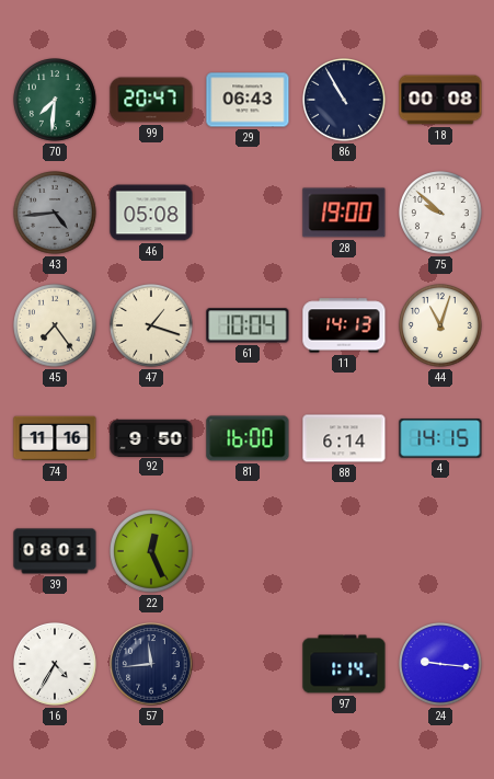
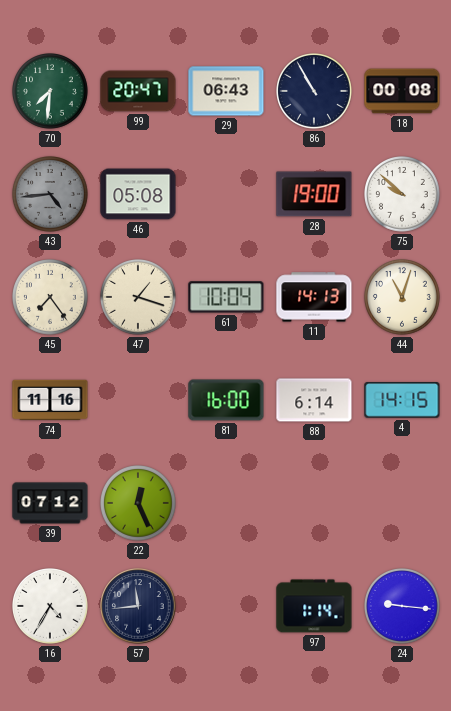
92: 9:50 -> none (151, 437)
39: 08:01 -> 07:12 (50, 503)
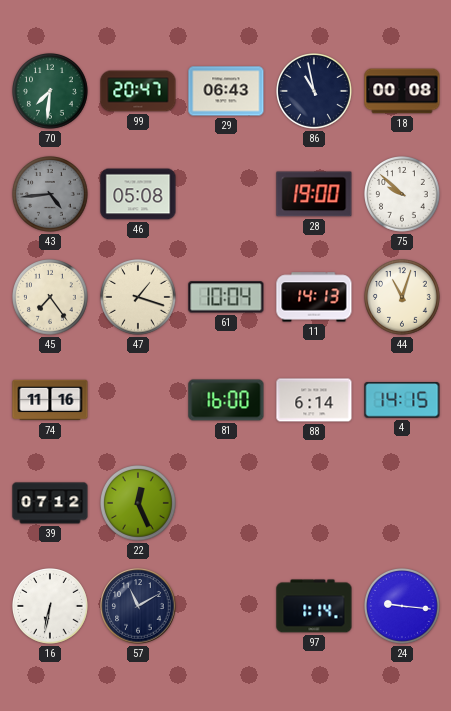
86: 10:55 -> 10:58 (315, 92)
16: 4:35 -> 6:32 (51, 607)
57: 11:44 -> 11:10 (138, 606)
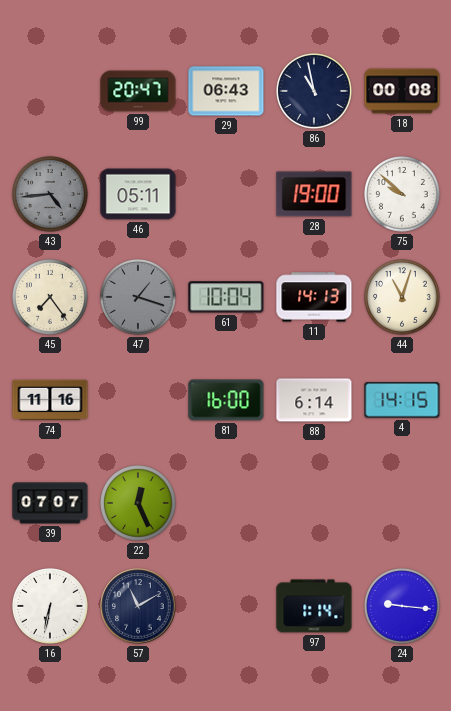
70: 7:31 -> none (51, 92)
46: 05:08 -> 05:11 (138, 194)
47 dial: cream -> grey (139, 298)
39: 07:12 -> 07:07 (50, 503)
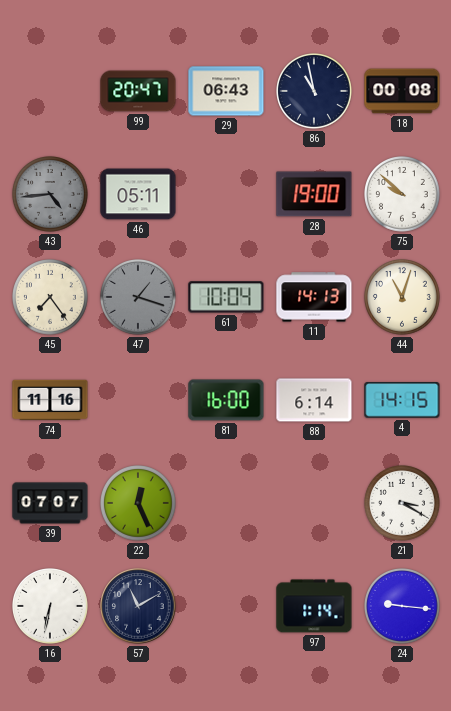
21: none -> 3:20 (403, 504)
